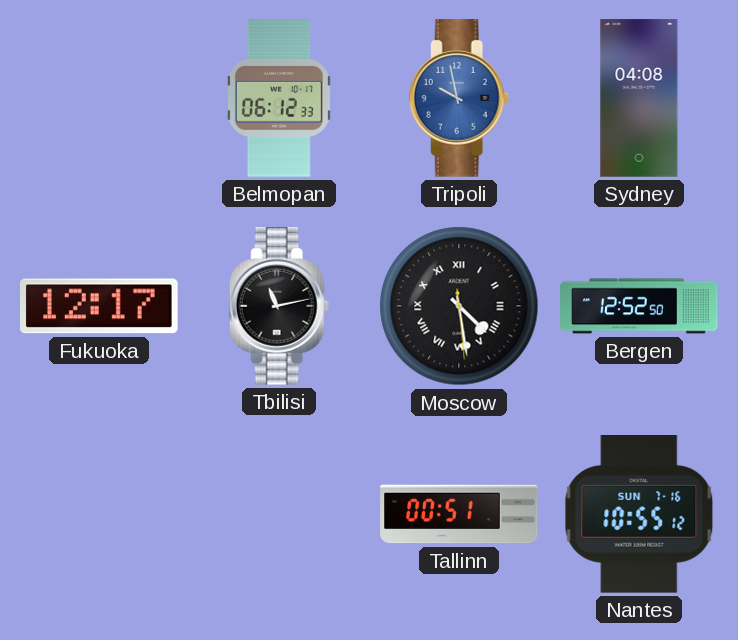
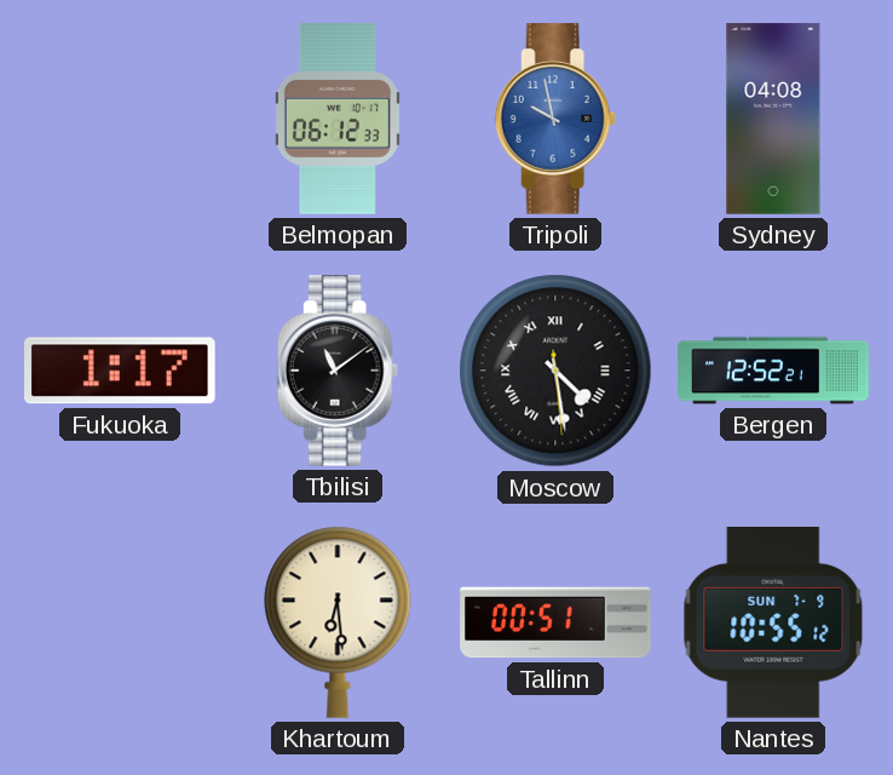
Fukuoka: 12:17 -> 1:17 (121, 371)
Tbilisi: 11:13 -> 11:09 (338, 371)
Bergen: 12:52:50 -> 12:52:21 (773, 371)
Khartoum: none -> 6:29 (338, 622)
Nantes date: SUN 7-16 -> SUN 7-9 (773, 624)
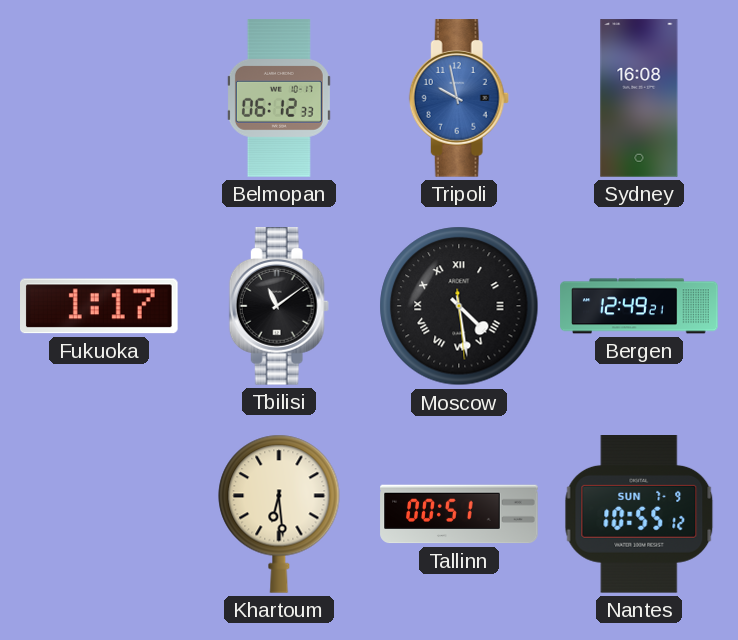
Sydney: 04:08 -> 16:08 (639, 98)
Bergen: 12:52 -> 12:49 (639, 306)
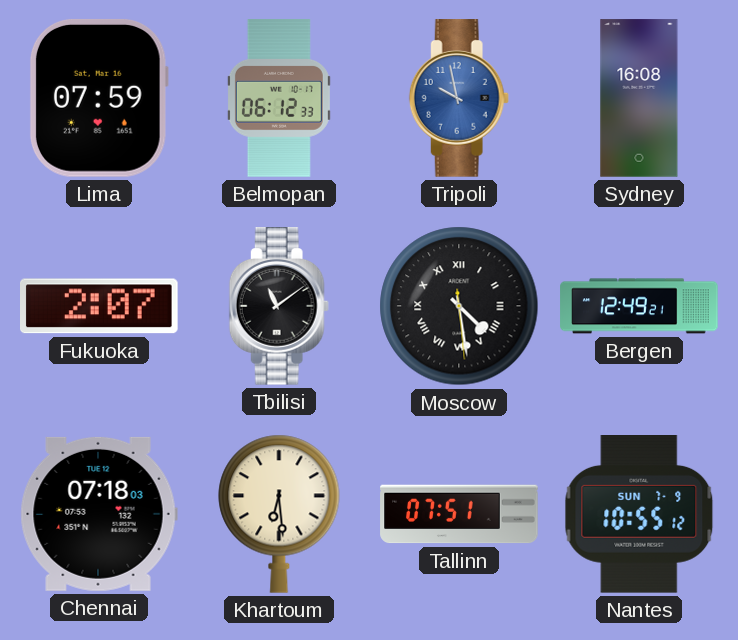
Lima: none -> 07:59 (99, 98)
Fukuoka: 1:17 -> 2:07 (100, 306)
Chennai: none -> 07:18 (99, 514)
Tallinn: 00:51 -> 07:51 (459, 514)
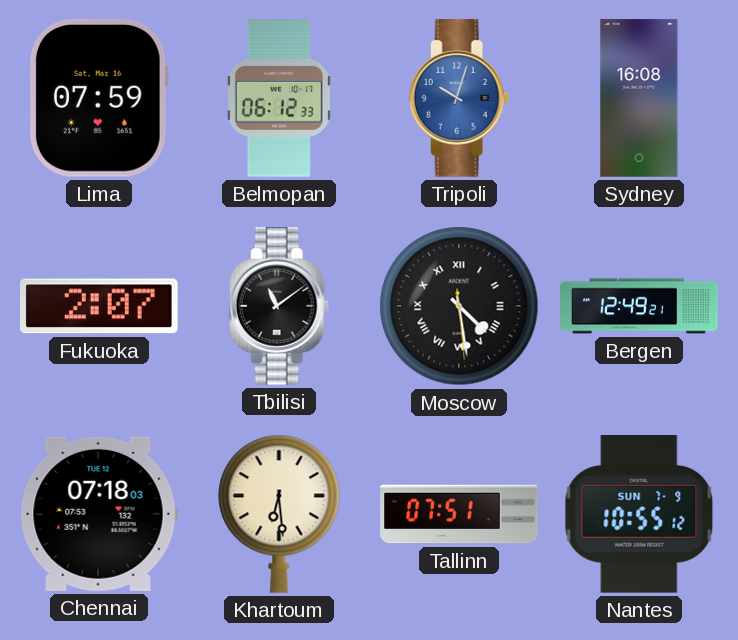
Tripoli: 9:58 -> 10:03 (459, 98)
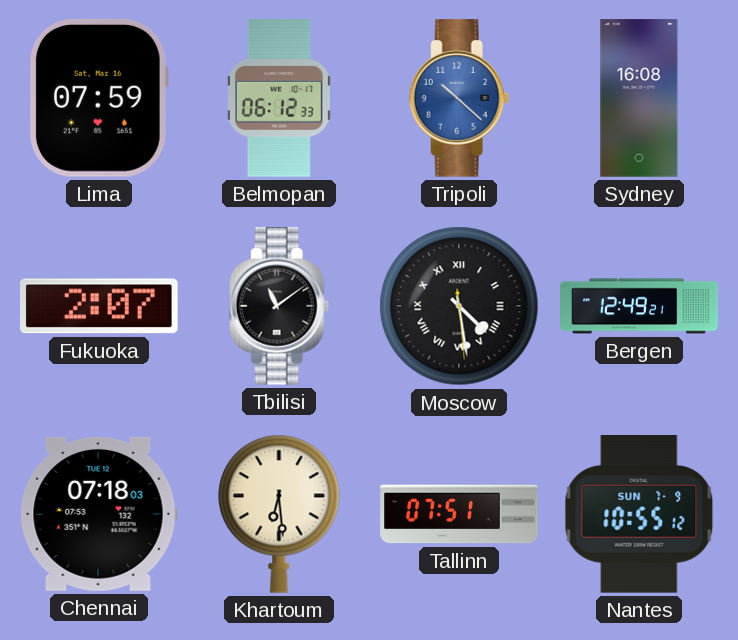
Tripoli: 10:03 -> 10:22 (459, 98)
